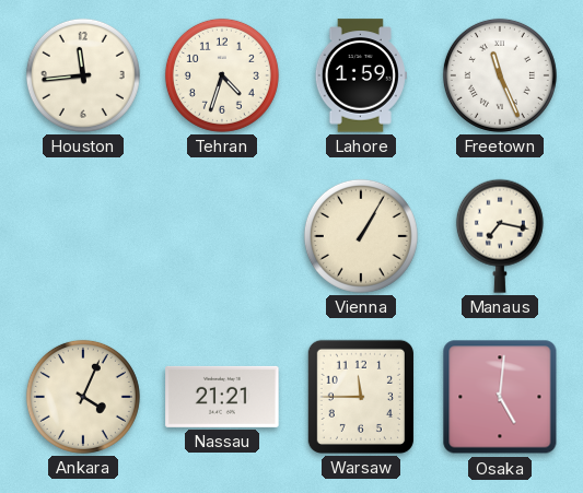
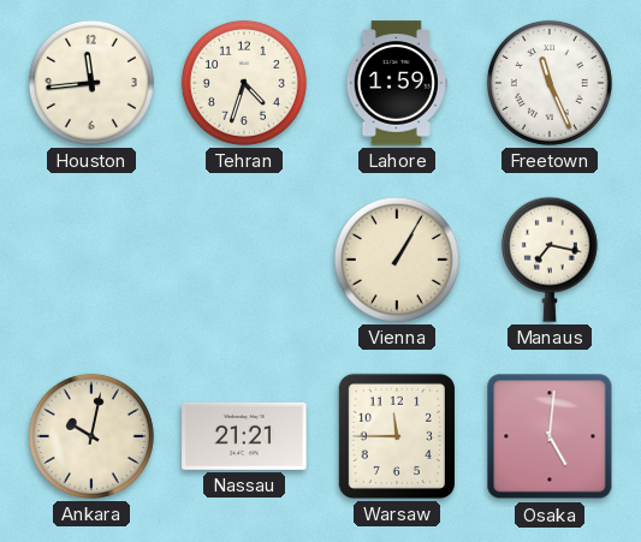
Ankara: 4:04 -> 10:02 (91, 436)
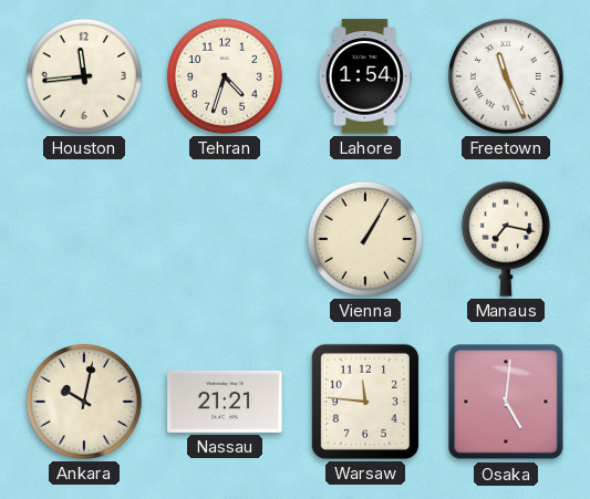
Lahore: 1:59 -> 1:54 (365, 76)
Warsaw: 11:45 -> 11:46 (365, 402)
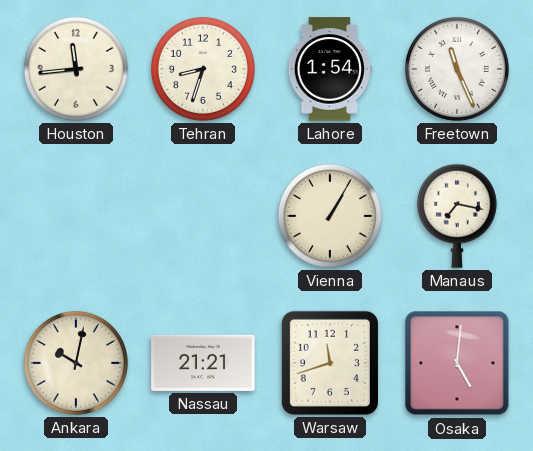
Tehran: 4:33 -> 8:33 (203, 69)
Warsaw: 11:46 -> 11:42 (330, 363)
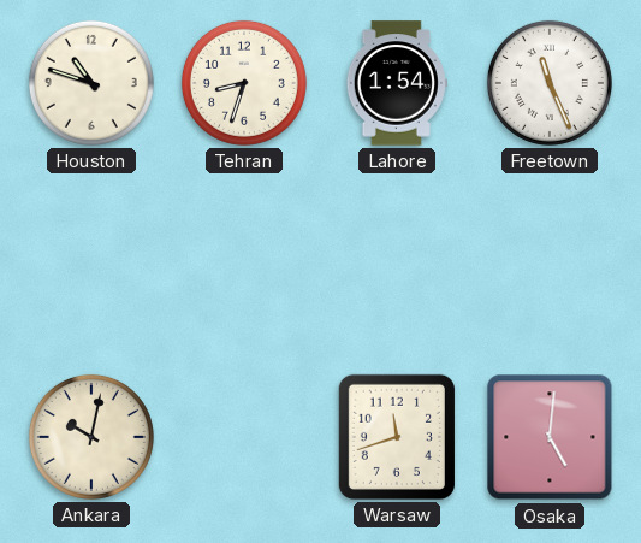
Houston: 11:44 -> 10:48 (91, 83)
Vienna: 1:05 -> none (330, 216)
Manaus: 7:17 -> none (457, 216)
Nassau: 21:21 -> none (203, 363)
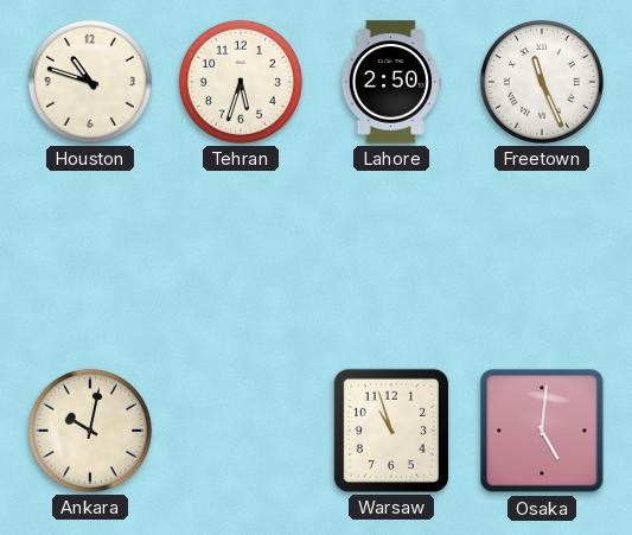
Tehran: 8:33 -> 5:33 (241, 82)
Lahore: 1:54 -> 2:50 (391, 82)
Warsaw: 11:42 -> 10:57 (391, 431)
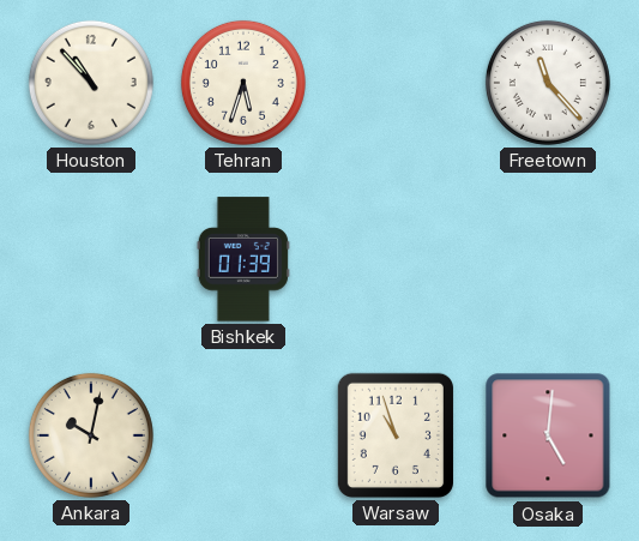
Houston: 10:48 -> 10:53 (91, 83)
Lahore: 2:50 -> none (391, 82)
Freetown: 11:26 -> 11:23 (548, 83)
Bishkek: none -> 01:39 (243, 259)
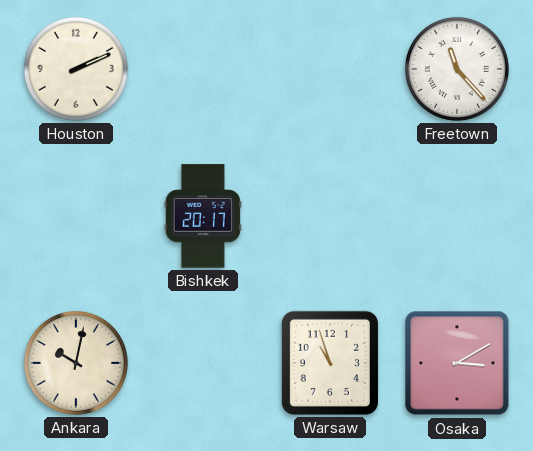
Houston: 10:53 -> 2:11 (76, 69)
Tehran: 5:33 -> none (243, 83)
Bishkek: 01:39 -> 20:17 (203, 216)
Osaka: 5:01 -> 3:10 (457, 363)
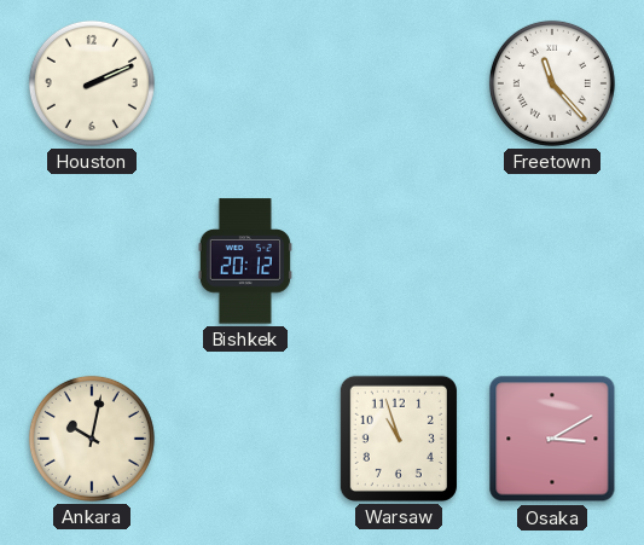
Bishkek: 20:17 -> 20:12 (245, 261)
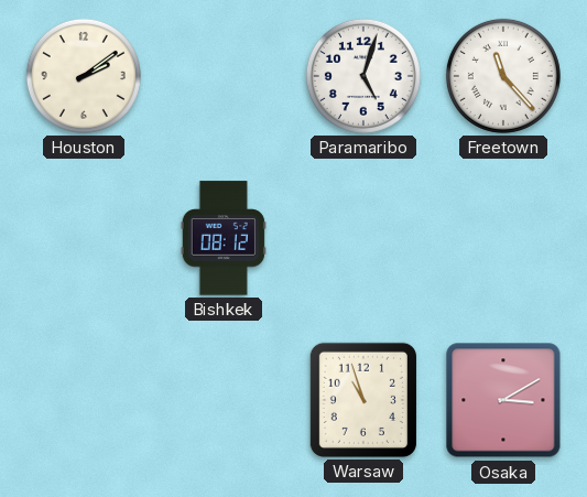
Houston: 2:11 -> 2:09 (84, 76)
Paramaribo: none -> 5:03 (363, 76)
Bishkek: 20:12 -> 08:12 (224, 238)
Ankara: 10:02 -> none (92, 439)
